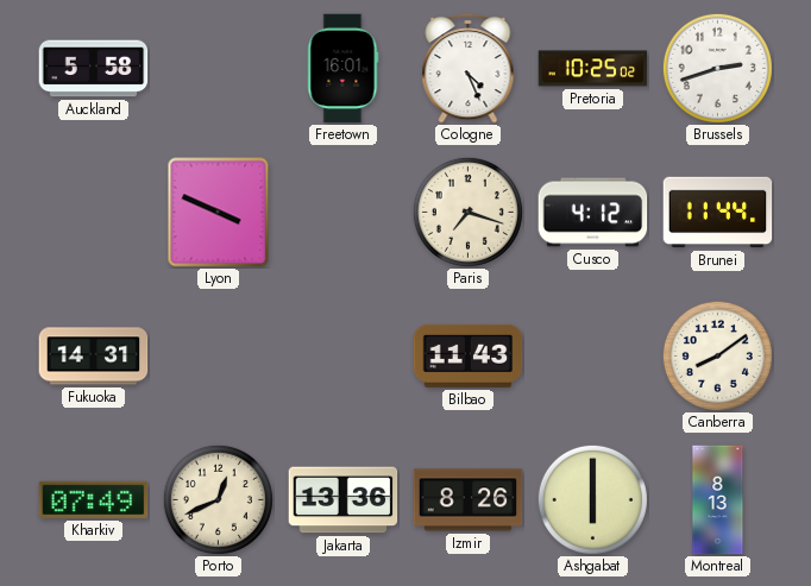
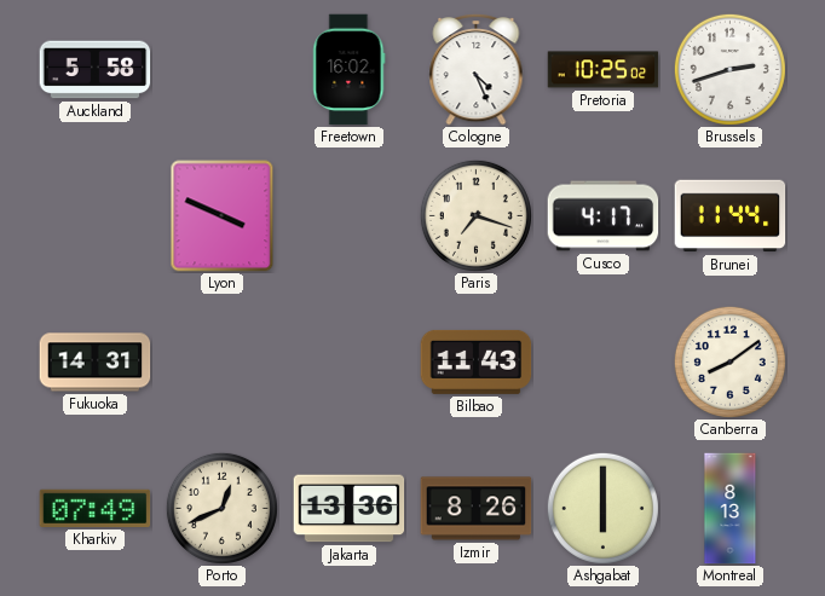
Freetown: 16:01 -> 16:02 (350, 70)
Cusco: 4:12 -> 4:17 (604, 216)
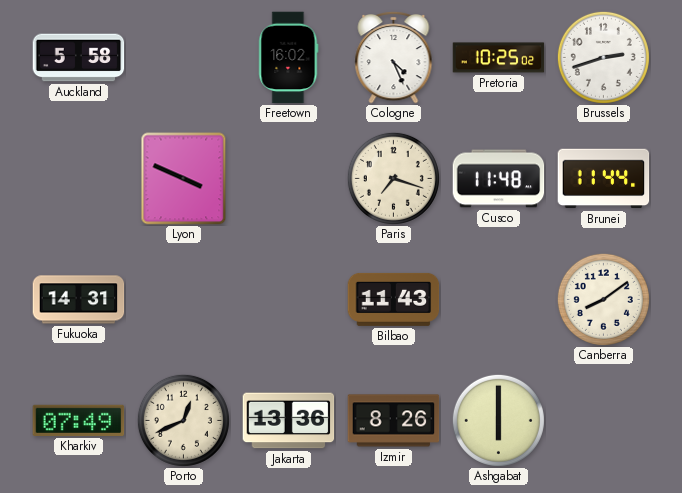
Cusco: 4:17 -> 11:48 (499, 179)
Montreal: 8:13 -> none (731, 509)
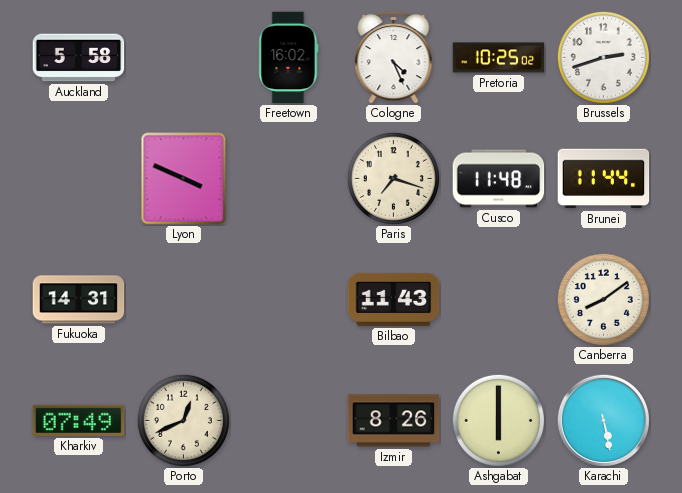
Jakarta: 13:36 -> none (289, 421)
Karachi: none -> 5:28 (603, 420)
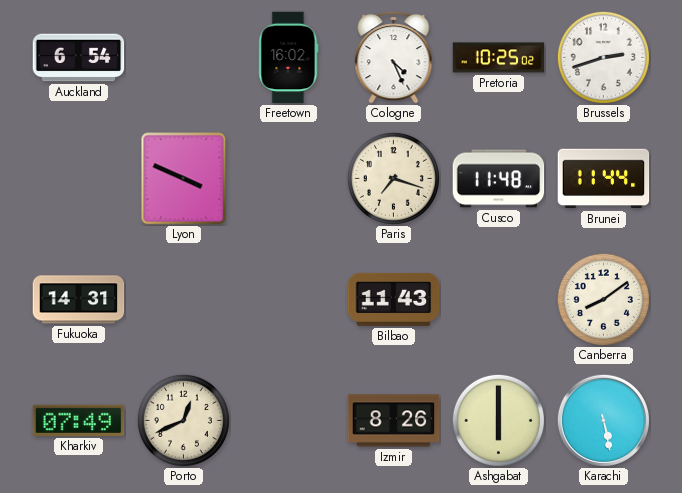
Auckland: 5:58 -> 6:54 (79, 58)
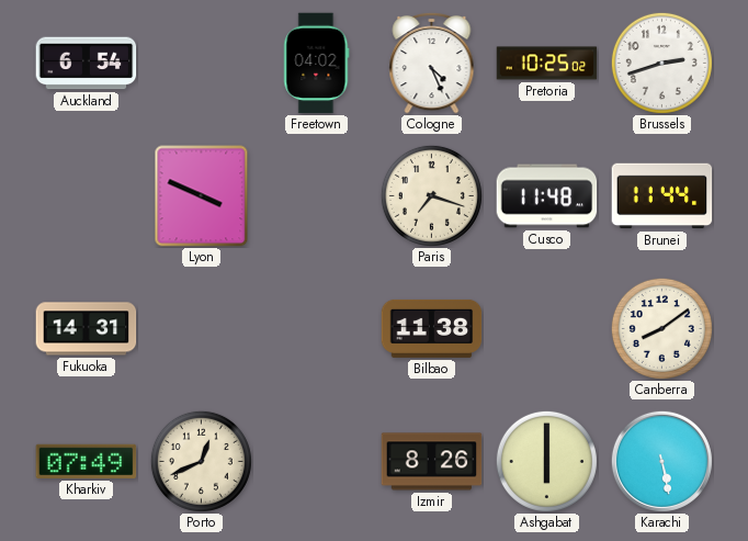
Freetown: 16:02 -> 04:02 (317, 64)
Bilbao: 11:43 -> 11:38 (432, 328)
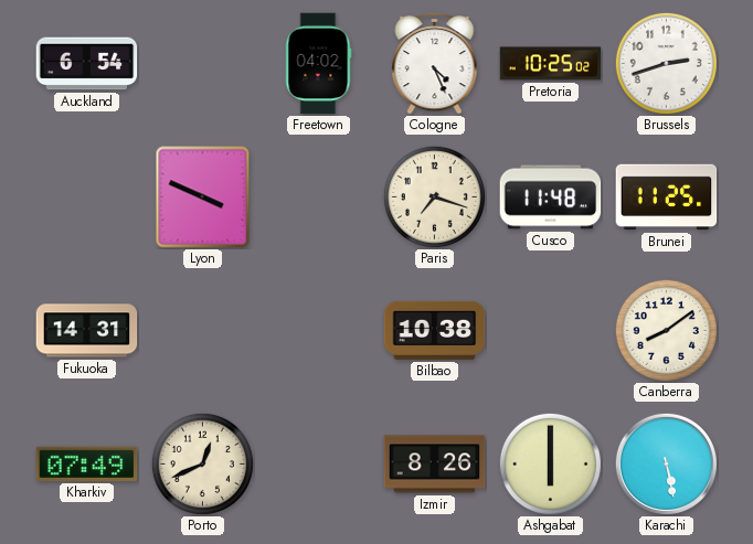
Brunei: 11:44 -> 11:25 (667, 198)
Bilbao: 11:38 -> 10:38 (435, 330)
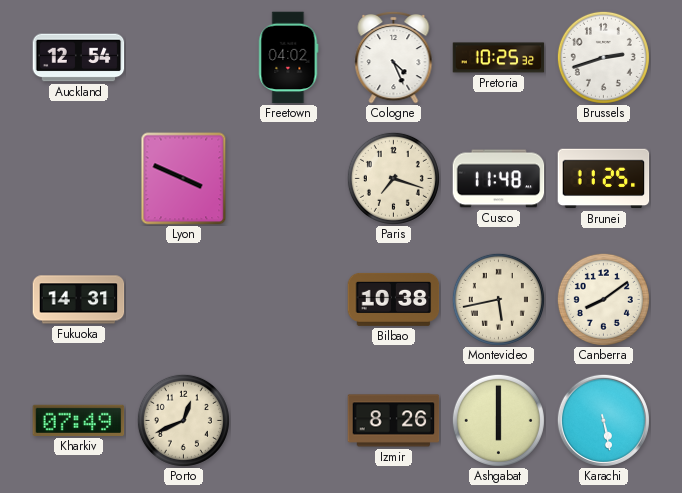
Auckland: 6:54 -> 12:54 (79, 58)
Pretoria: 10:25:02 -> 10:25:32 (499, 58)
Montevideo: none -> 5:43 (498, 299)
